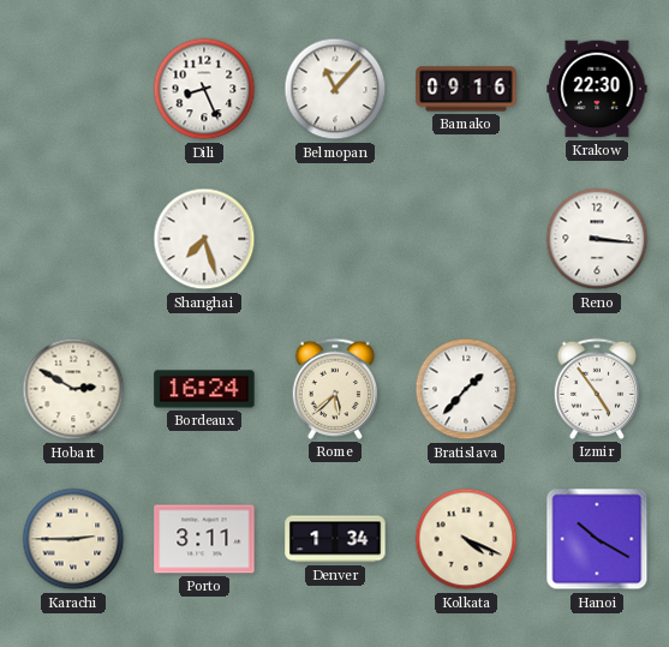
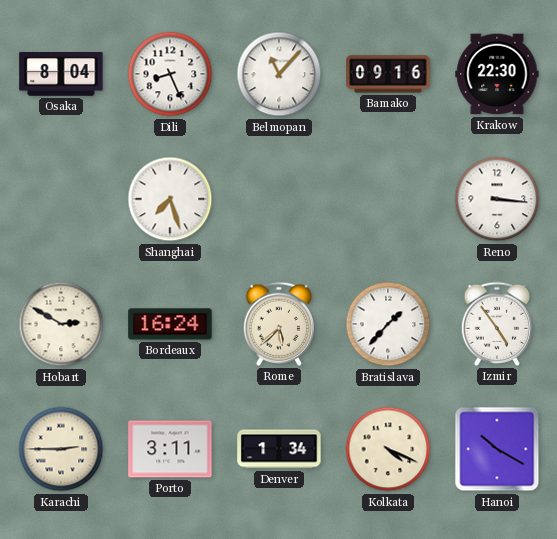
Osaka: none -> 8:04 (61, 75)
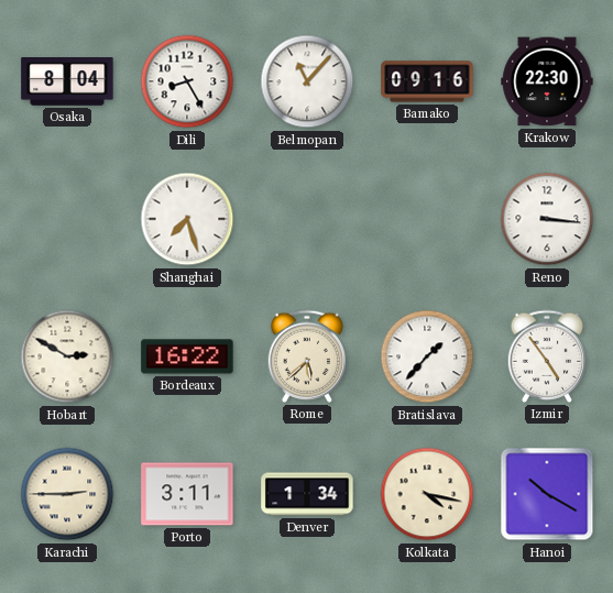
Dili: 8:26 -> 8:25 (187, 81)
Bordeaux: 16:24 -> 16:22 (187, 356)
Kolkata: 4:19 -> 4:17 (427, 494)
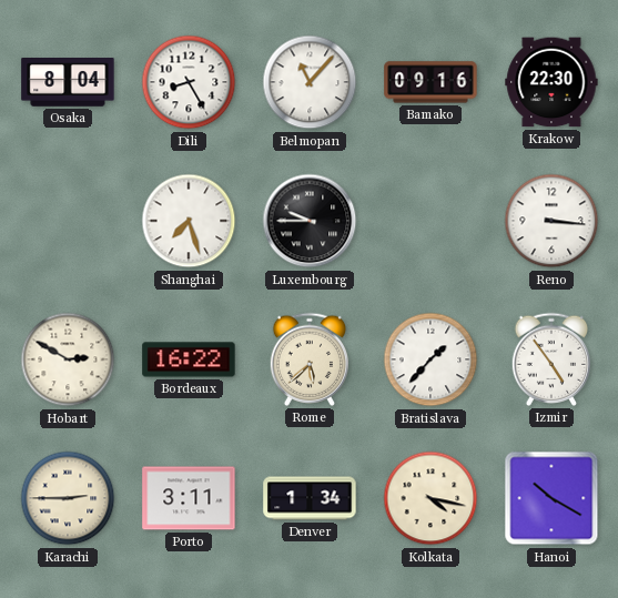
Luxembourg: none -> 9:45 (310, 221)
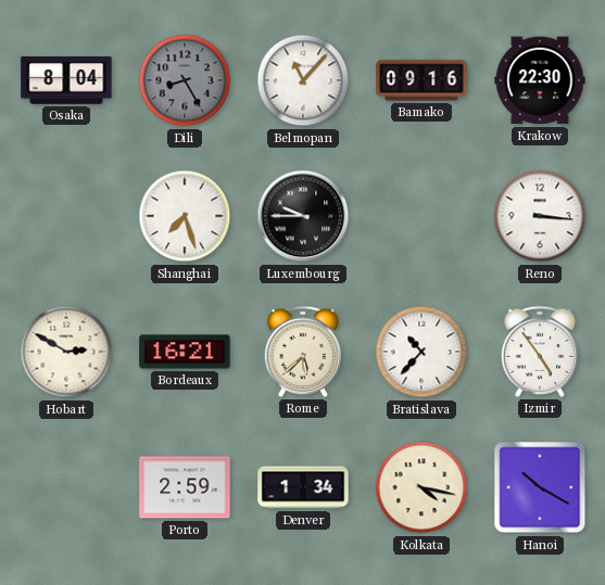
Dili dial: white -> grey (185, 80)
Bordeaux: 16:22 -> 16:21 (185, 352)
Bratislava: 1:37 -> 10:37 (421, 352)
Karachi: 2:45 -> none (68, 498)
Porto: 3:11 -> 2:59 (185, 487)
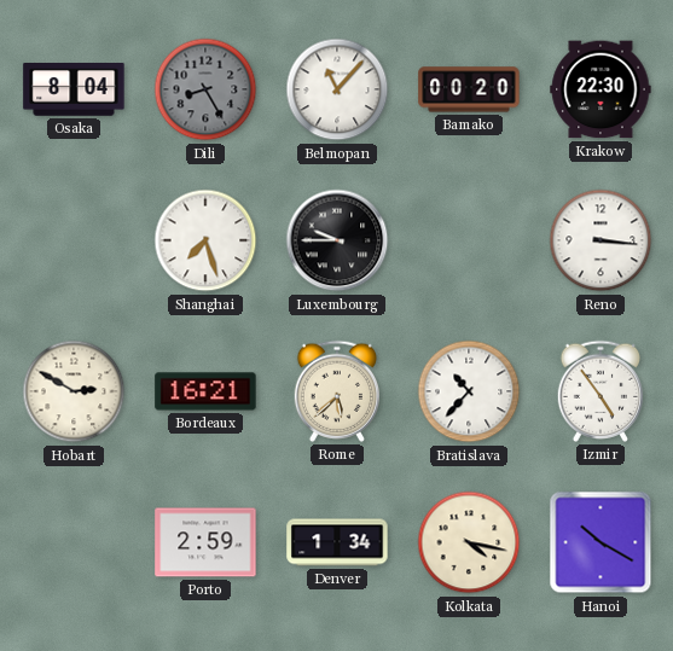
Bamako: 09:16 -> 00:20 (469, 89)
